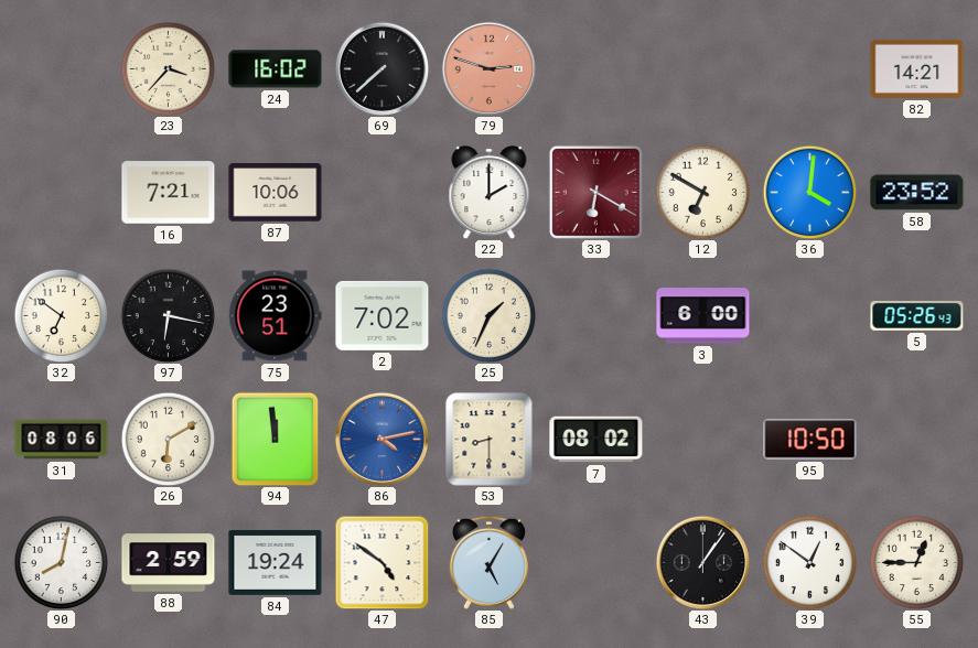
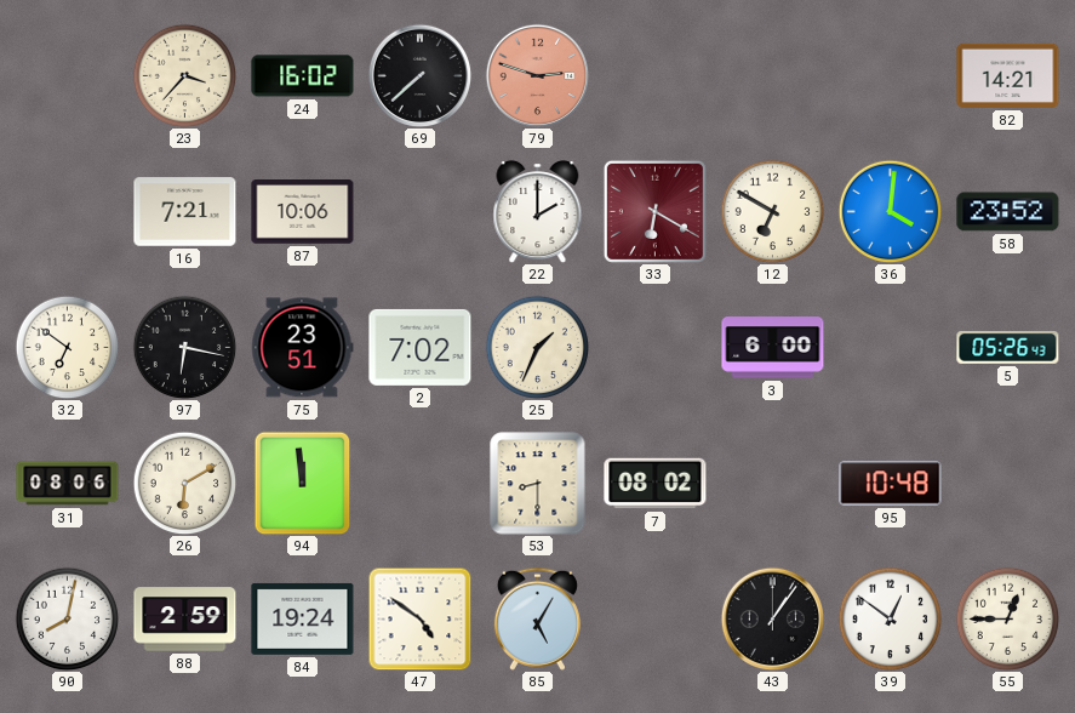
86: 4:13 -> none (381, 439)
95: 10:50 -> 10:48 (891, 484)
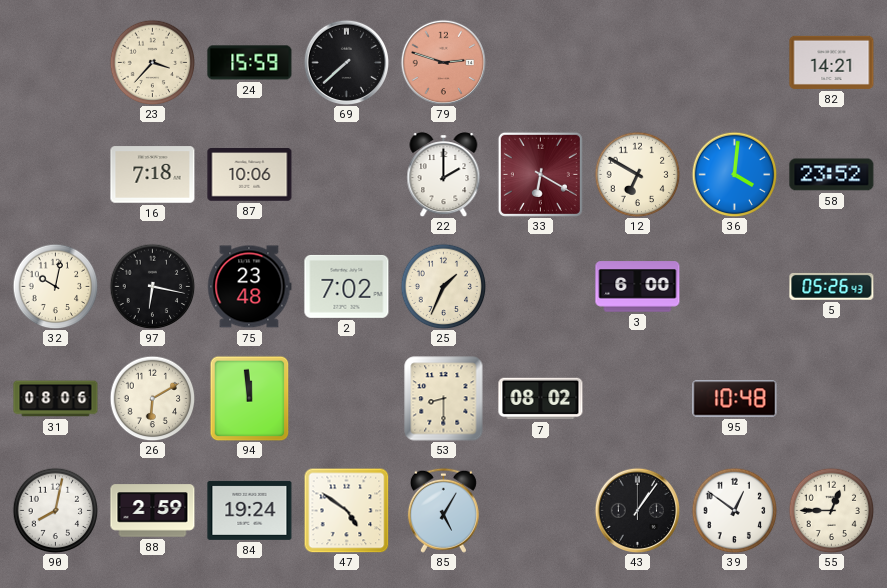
24: 16:02 -> 15:59 (250, 63)
16: 7:21 -> 7:18 (153, 175)
32: 6:51 -> 10:02 (55, 286)
75: 23:51 -> 23:48 (249, 287)
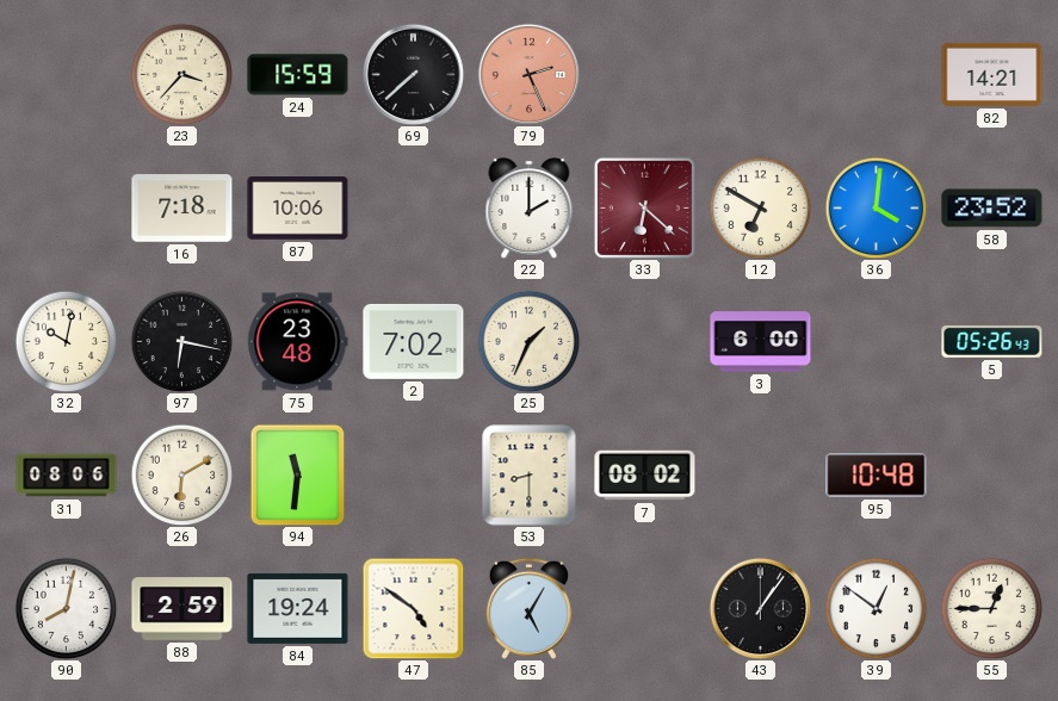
79: 2:48 -> 2:26 (528, 74)
33: 6:20 -> 6:22 (644, 207)
94: 11:59 -> 11:31 (298, 474)
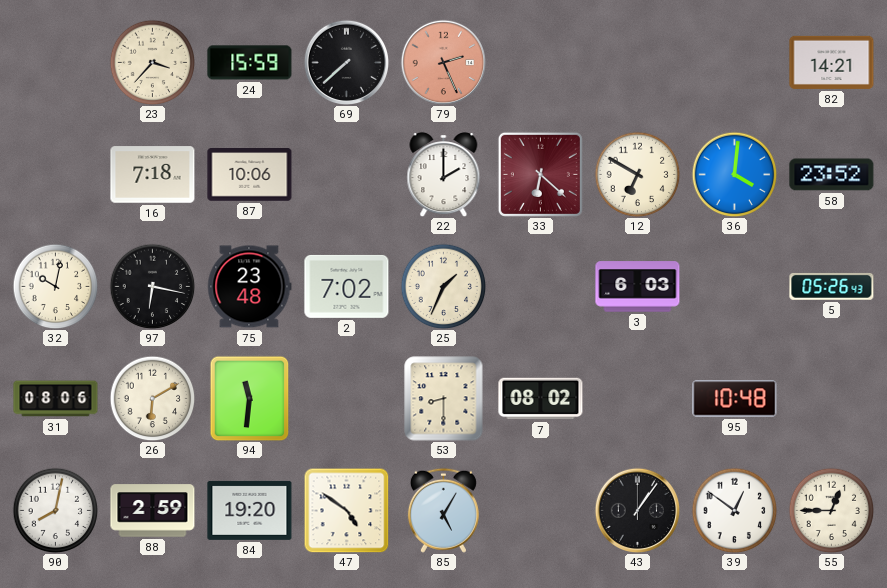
3: 6:00 -> 6:03 (638, 287)
84: 19:24 -> 19:20 (250, 510)
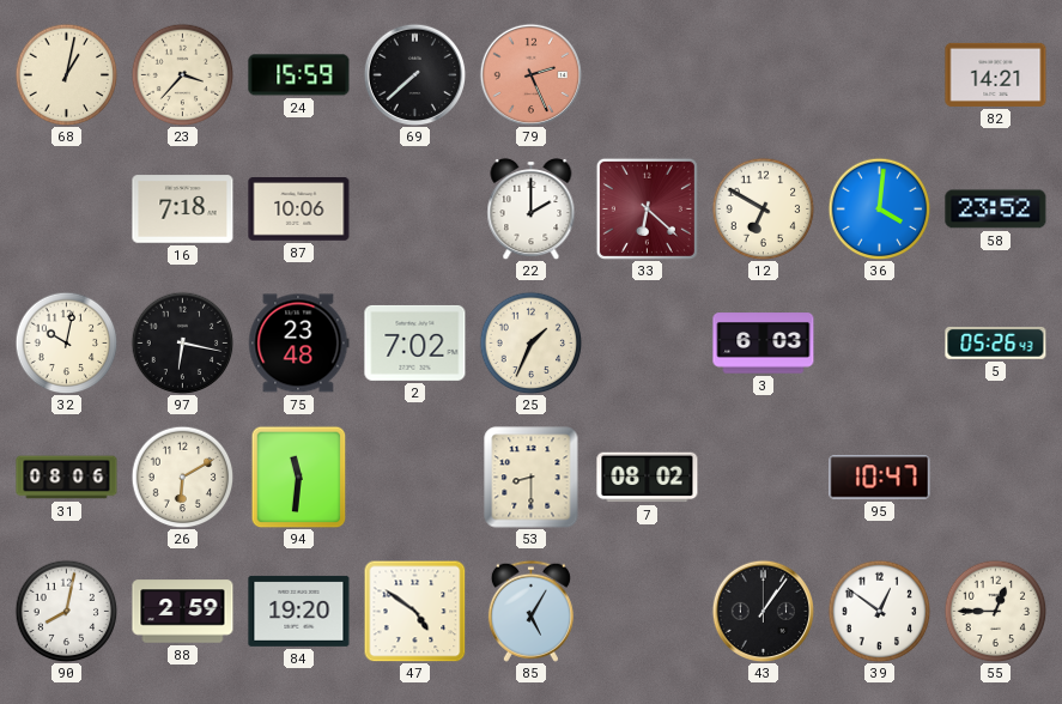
68: none -> 1:02 (66, 74)
95: 10:48 -> 10:47 (880, 478)
